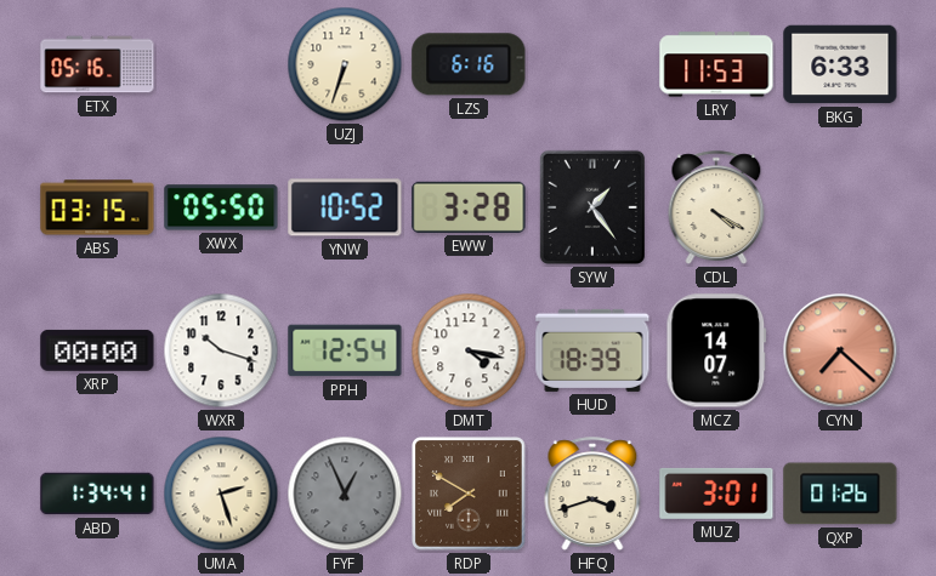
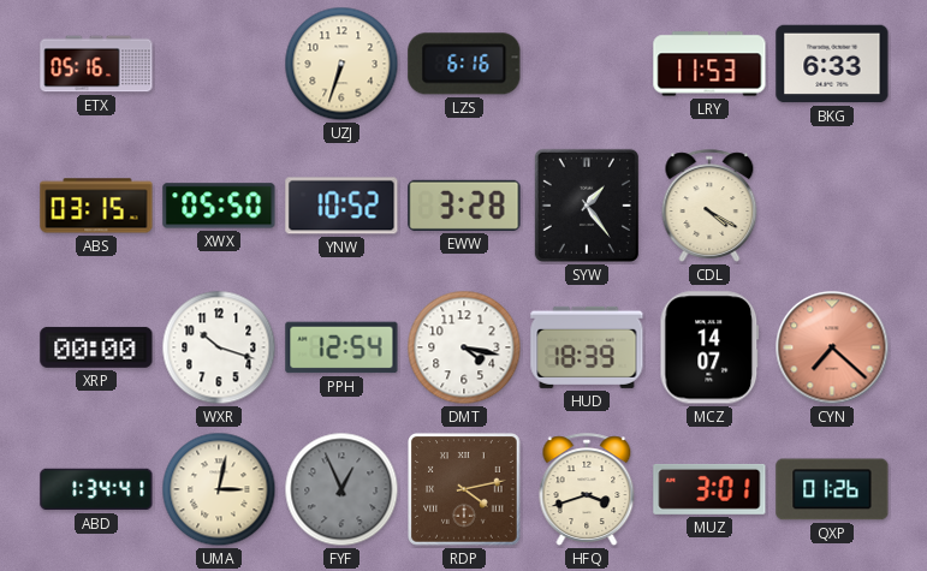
UMA: 2:27 -> 3:02 (219, 489)
RDP: 7:50 -> 4:13 (465, 490)
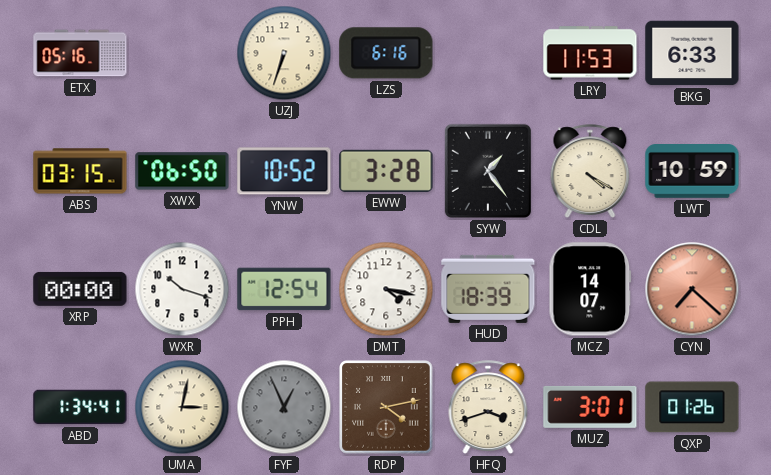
XWX: 05:50 -> 06:50 (182, 171)
LWT: none -> 10:59 (692, 172)
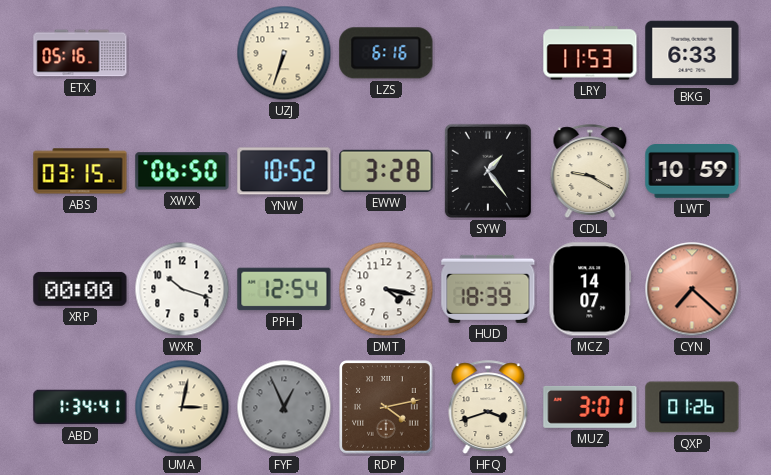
CDL: 4:20 -> 9:20 (590, 171)
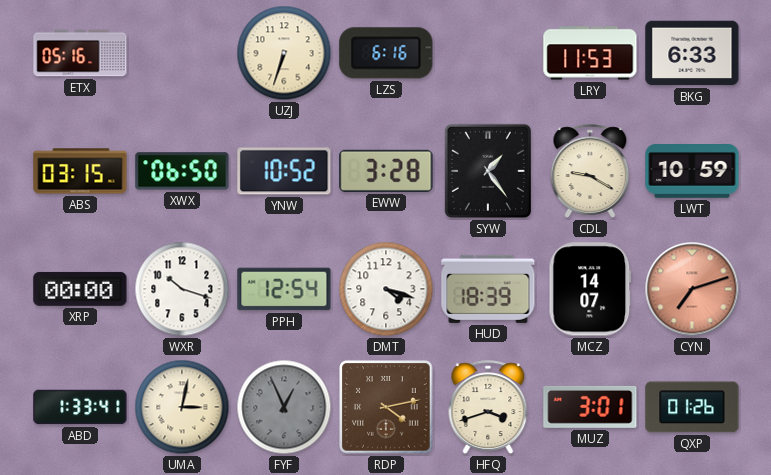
DMT: 4:17 -> 4:18 (386, 289)
CYN: 7:22 -> 7:12 (692, 289)
ABD: 1:34 -> 1:33 (80, 407)
